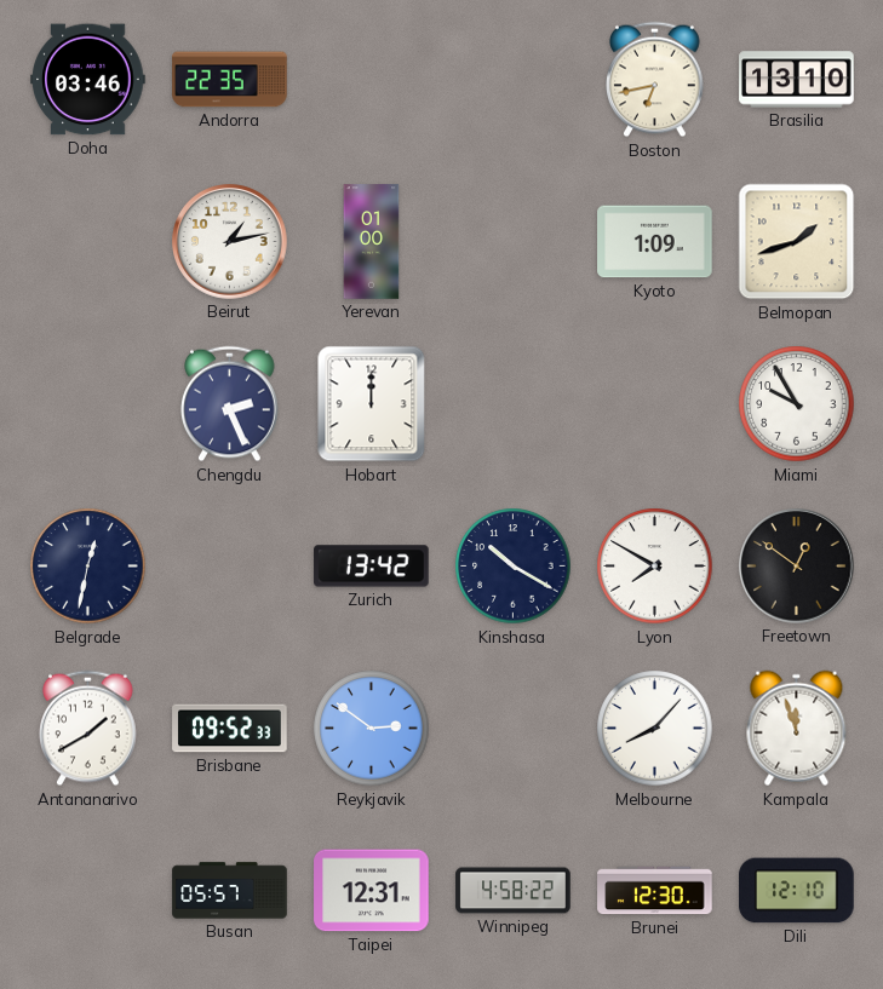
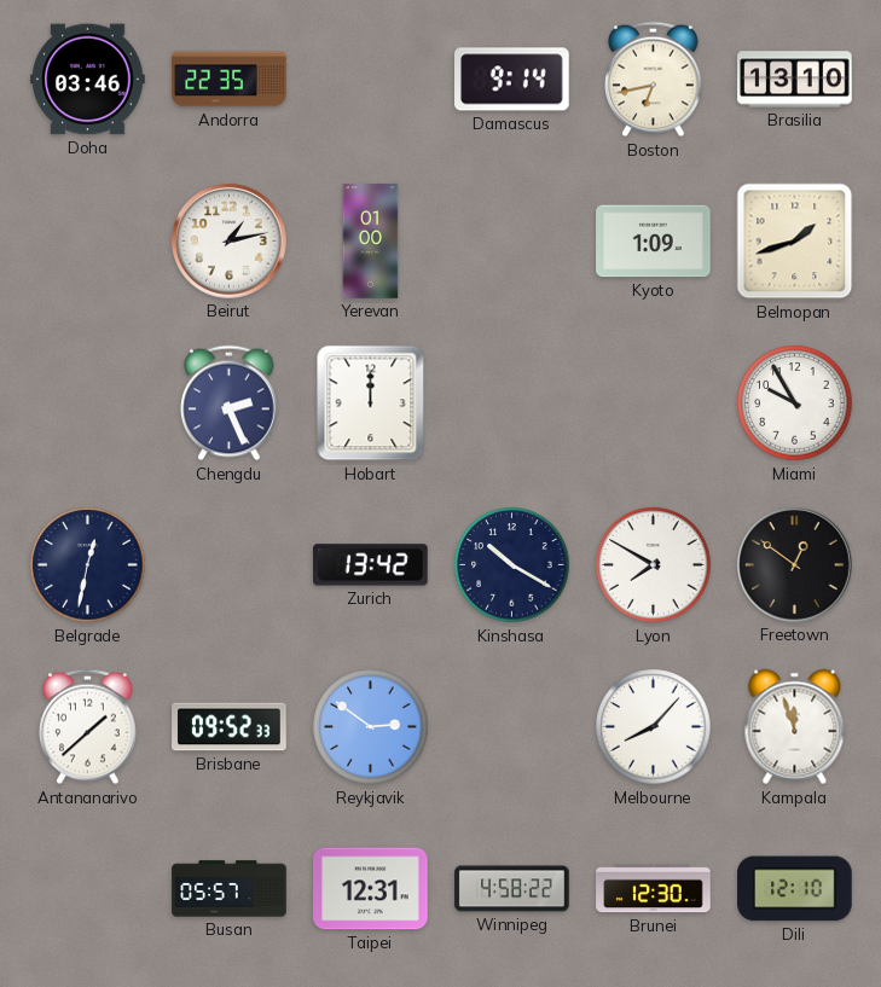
Damascus: none -> 9:14 (512, 80)
Antananarivo: 1:40 -> 1:38 (88, 727)
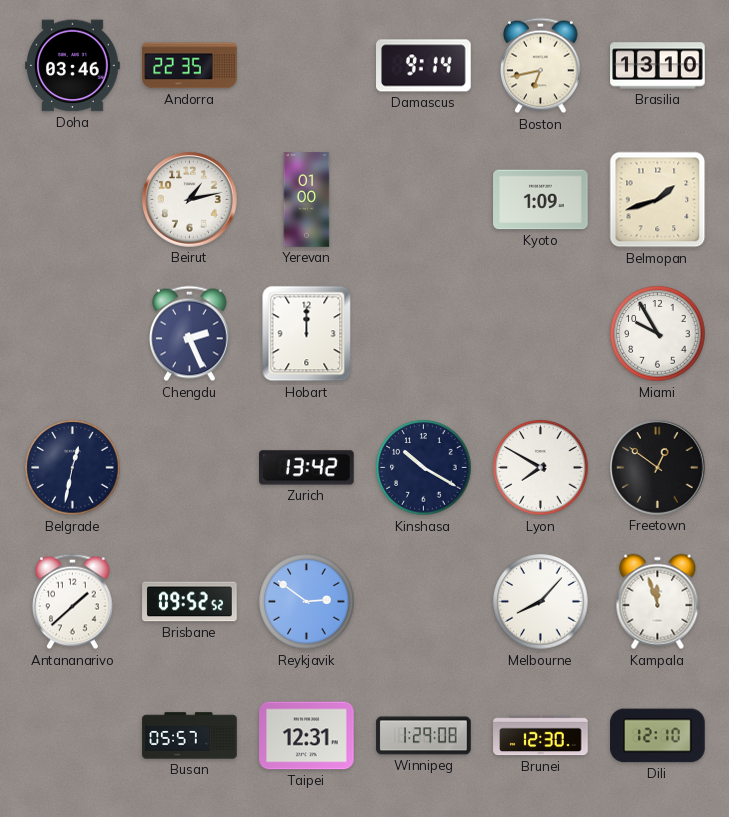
Brisbane: 09:52:33 -> 09:52:52 (190, 602)
Winnipeg: 4:58 -> 1:29 (424, 736)
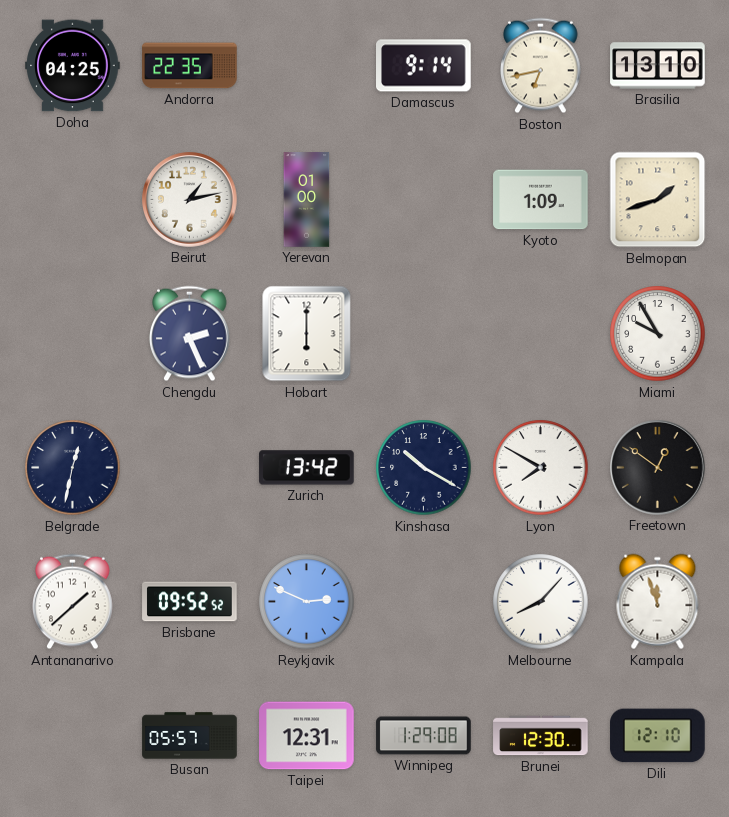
Doha: 03:46 -> 04:25 (73, 66)
Hobart: 12:00 -> 6:00 (307, 334)
Reykjavik: 2:51 -> 2:49 (307, 602)
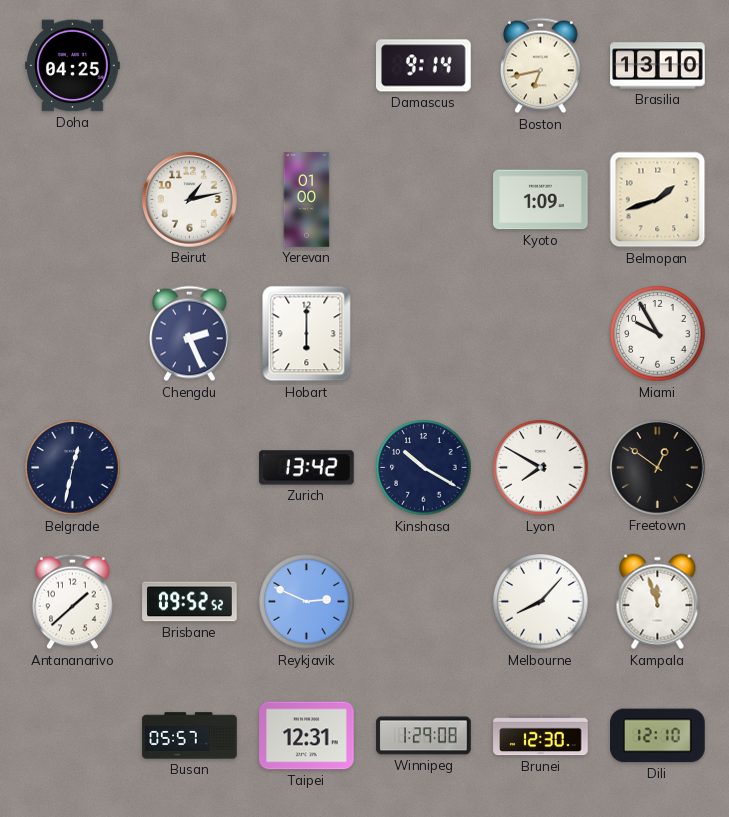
Andorra: 22:35 -> none (190, 66)
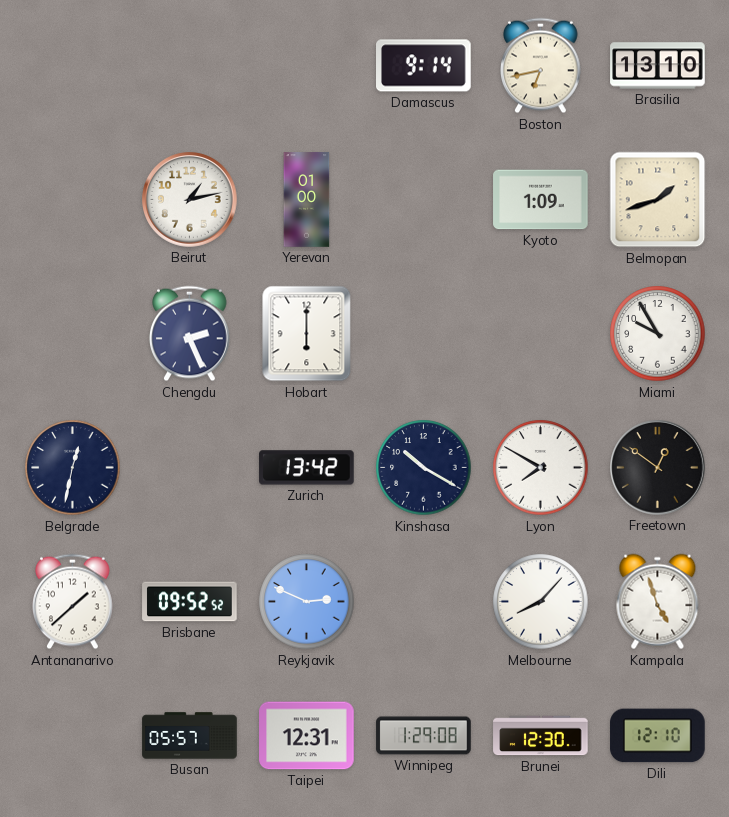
Doha: 04:25 -> none (73, 66)
Kampala: 11:57 -> 4:57 (658, 602)
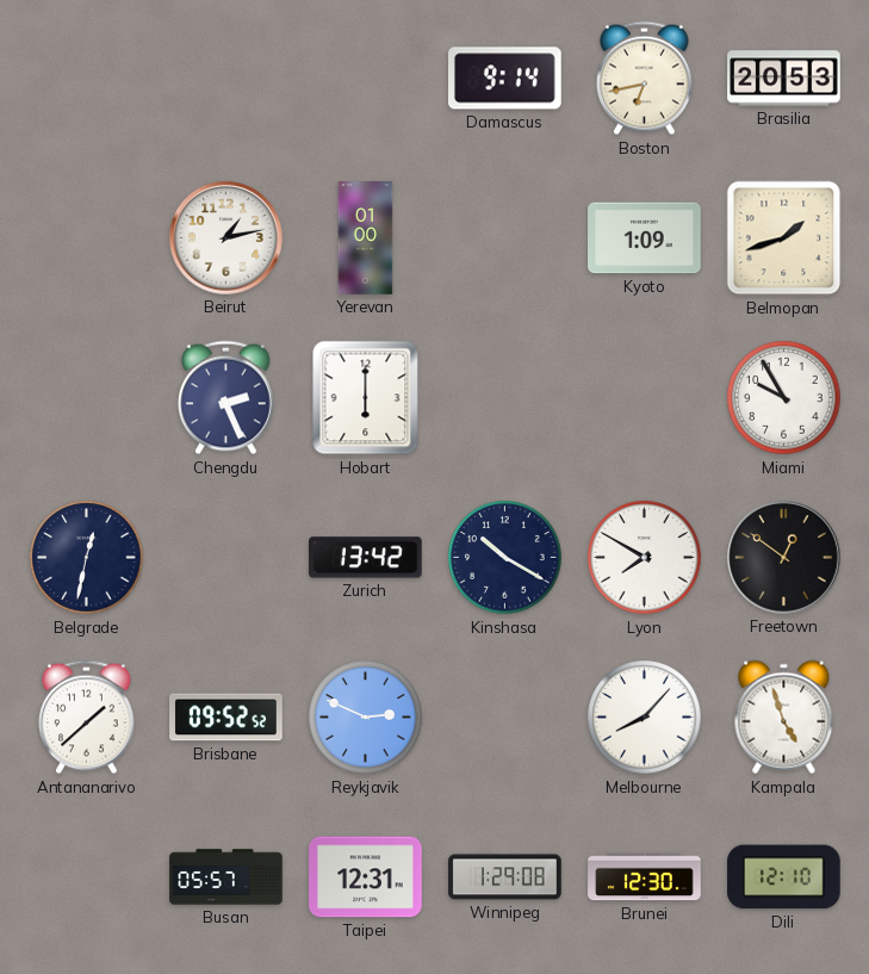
Brasilia: 13:10 -> 20:53 (784, 79)
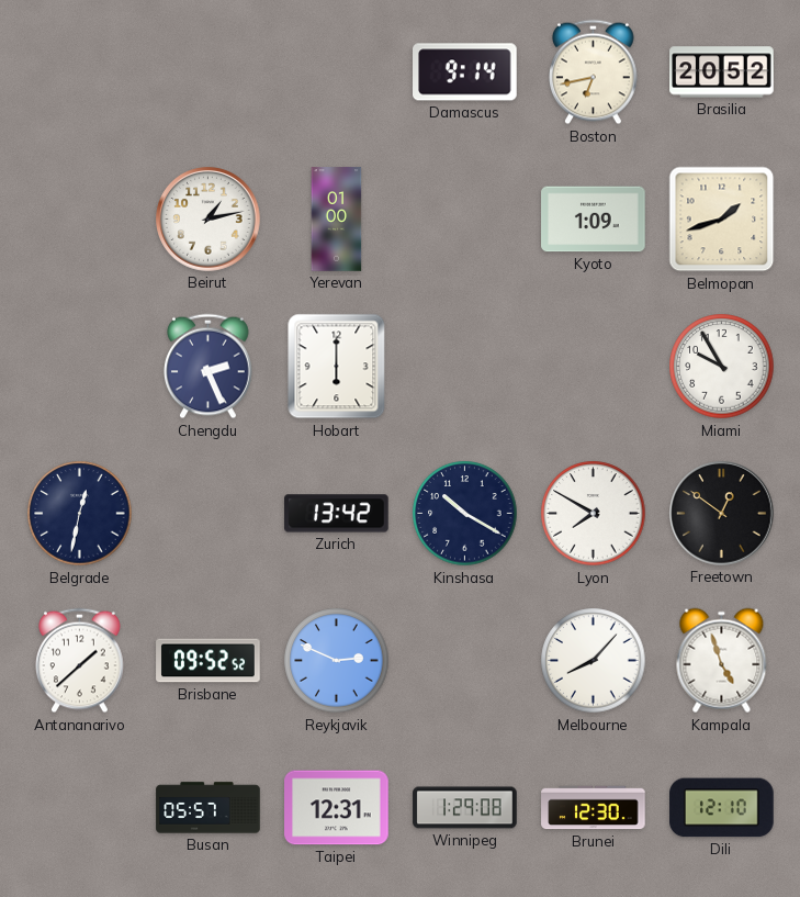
Brasilia: 20:53 -> 20:52 (722, 72)
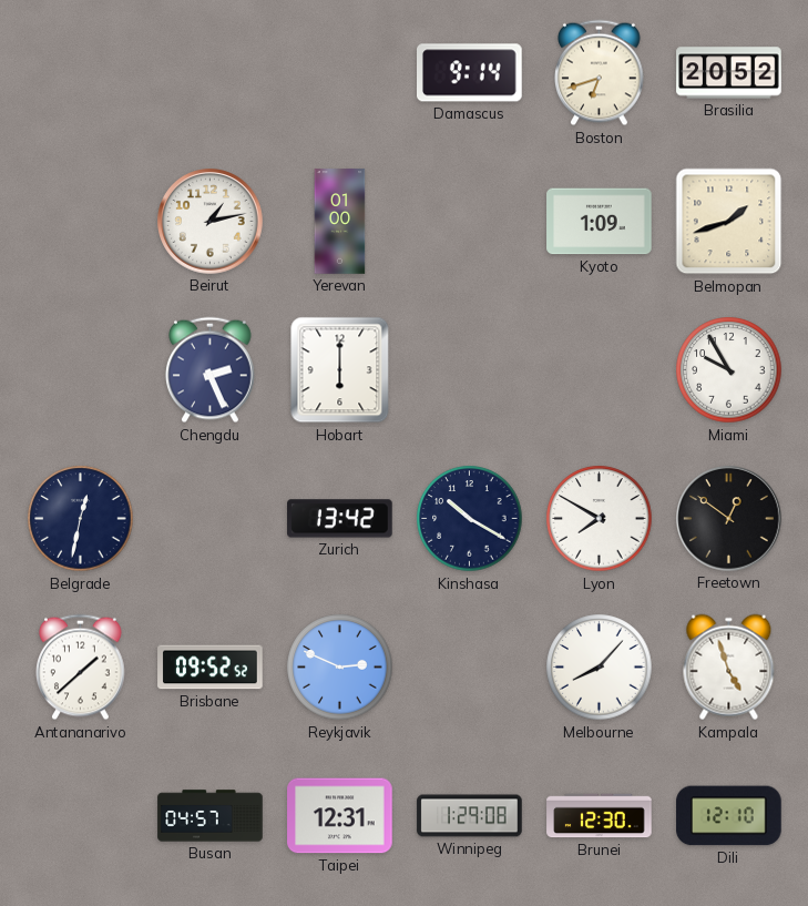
Boston: 6:43 -> 6:42 (600, 73)
Busan: 05:57 -> 04:57 (211, 816)
